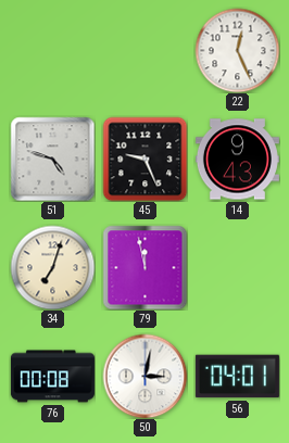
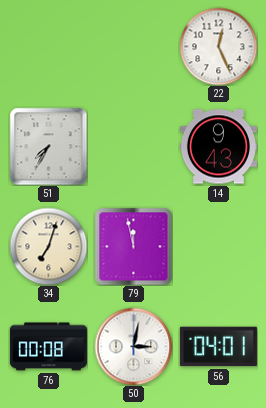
51: 4:48 -> 7:35 (48, 146)
45: 9:26 -> none (144, 159)
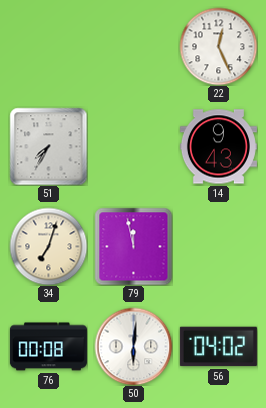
50: 3:02 -> 6:01 (133, 346)
56: 04:01 -> 04:02 (218, 347)
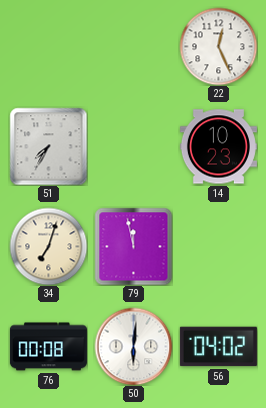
14: 9:43 -> 10:23 (218, 147)
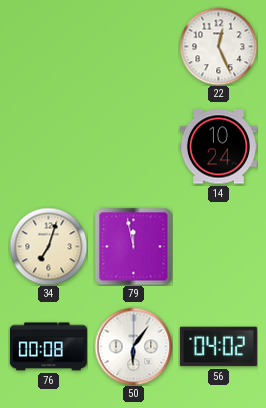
51: 7:35 -> none (48, 146)
14: 10:23 -> 10:24 (218, 147)
50: 6:01 -> 6:06 (133, 346)
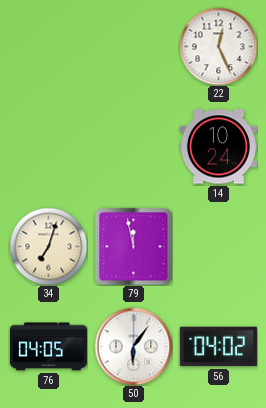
76: 00:08 -> 04:05 (48, 347)
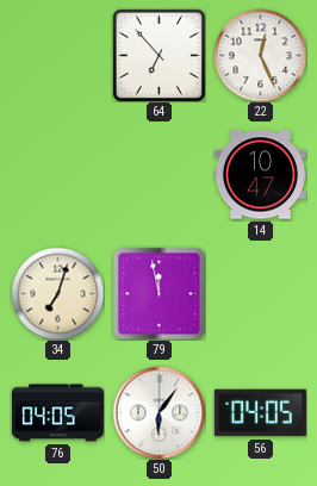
64: none -> 6:53 (158, 55)
14: 10:24 -> 10:47 (260, 175)
56: 04:02 -> 04:05 (260, 413)
